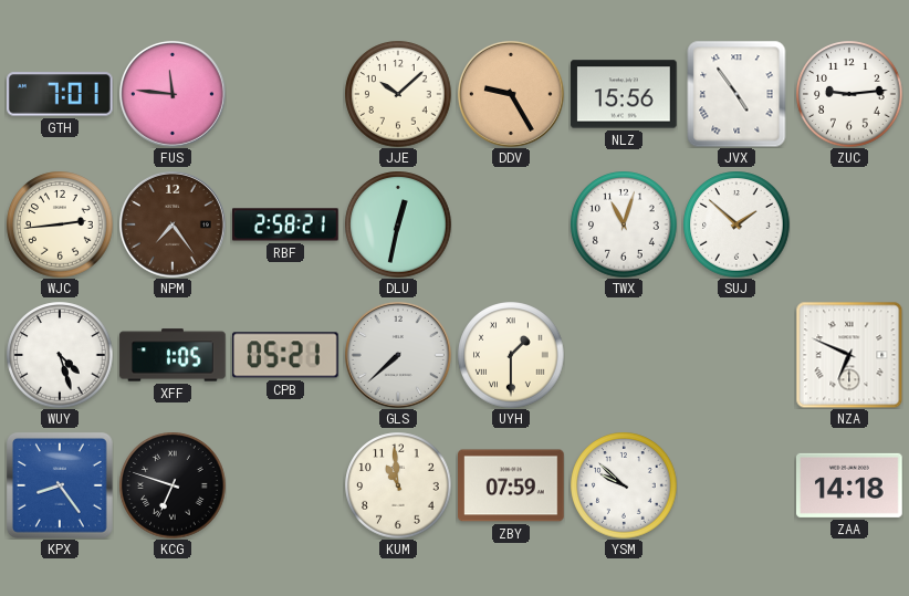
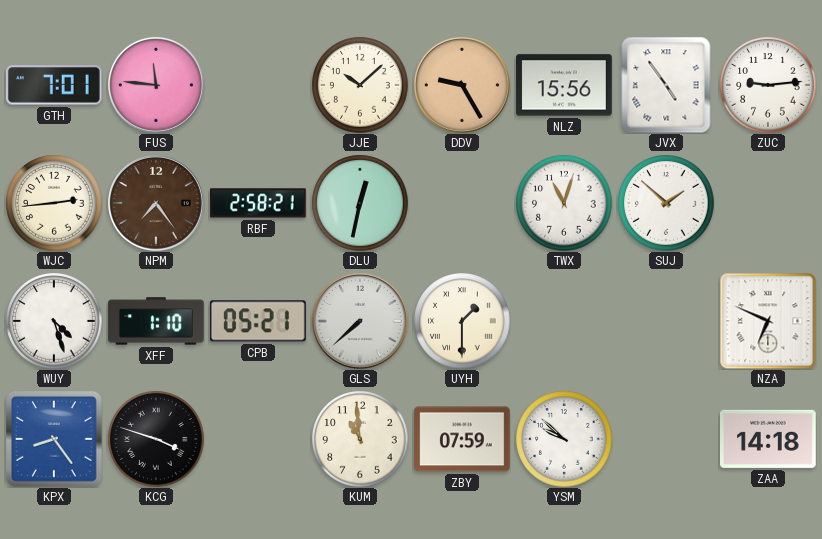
XFF: 1:05 -> 1:10 (156, 321)
KCG: 6:48 -> 3:48 (156, 439)
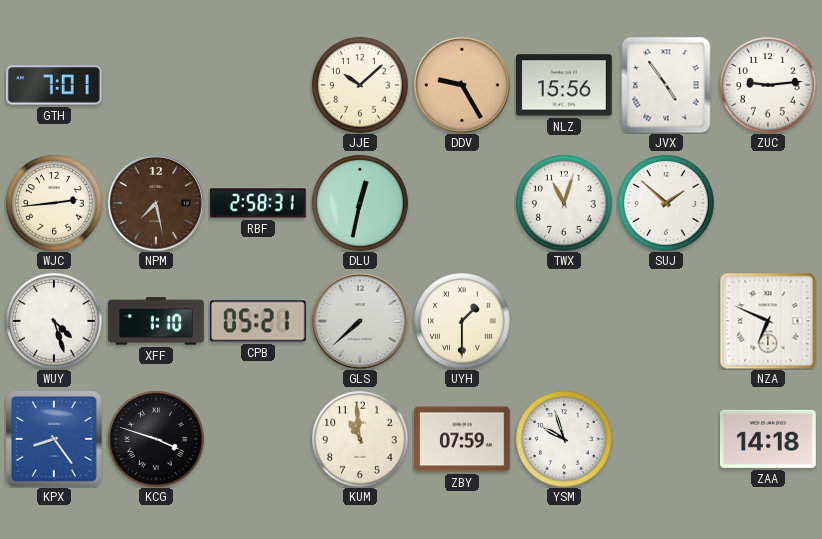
FUS: 11:46 -> none (156, 85)
NPM: 7:24 -> 7:28 (156, 203)
RBF: 2:58:21 -> 2:58:31 (258, 203)
YSM: 9:52 -> 9:57 (564, 439)
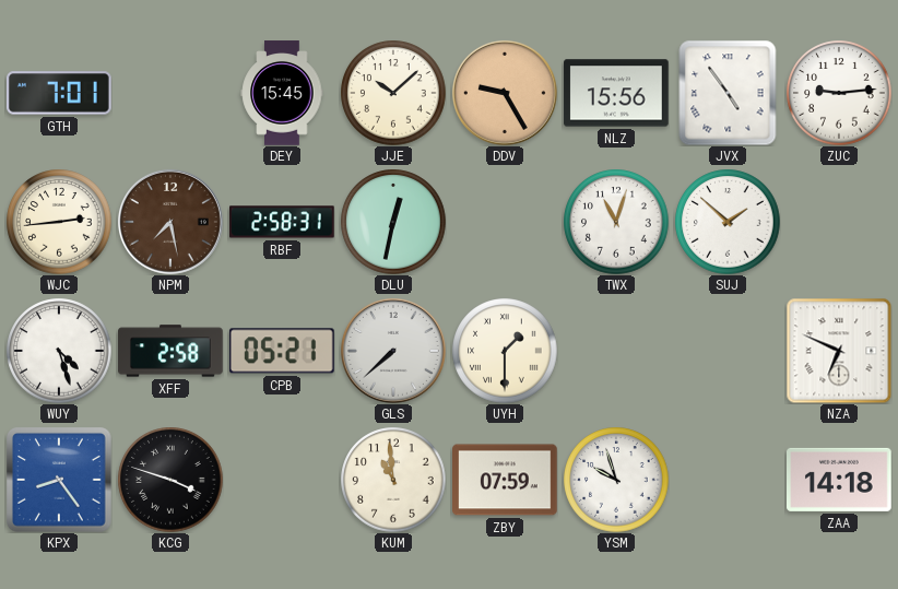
DEY: none -> 15:45 (282, 93)
XFF: 1:10 -> 2:58 (170, 351)
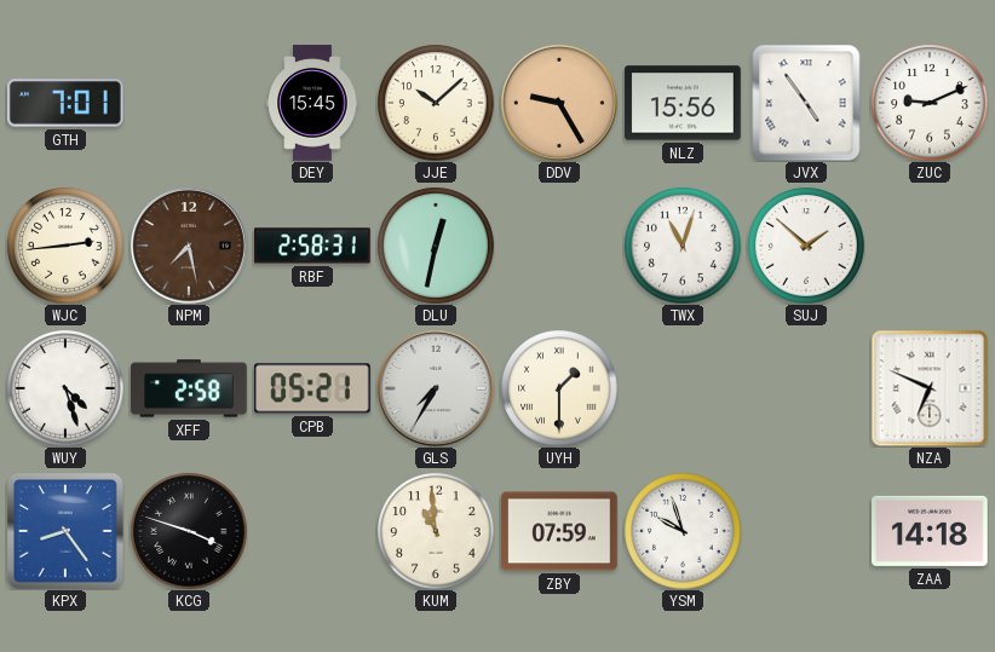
ZUC: 9:14 -> 9:11 (930, 103)
GLS: 7:38 -> 7:35 (436, 388)
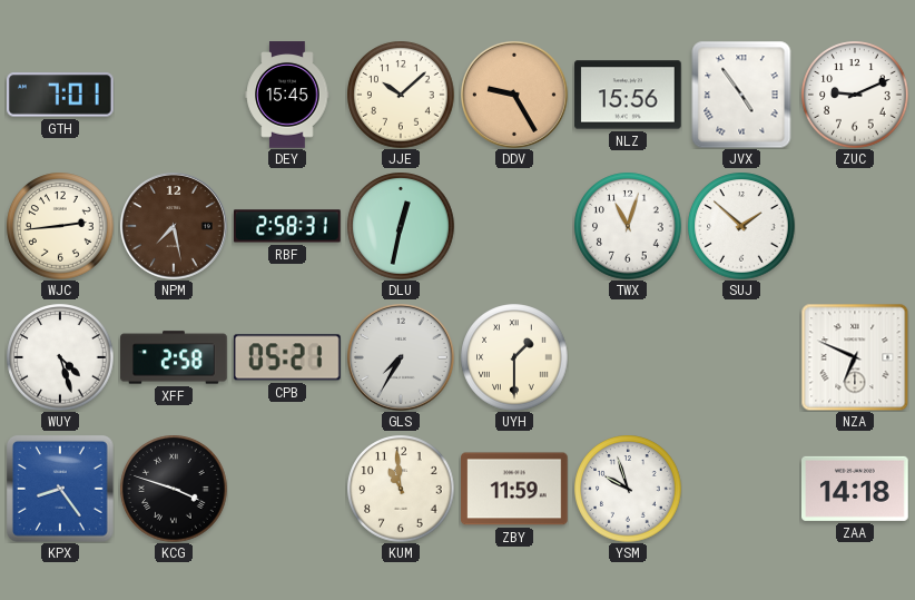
ZBY: 07:59 -> 11:59 (515, 489)
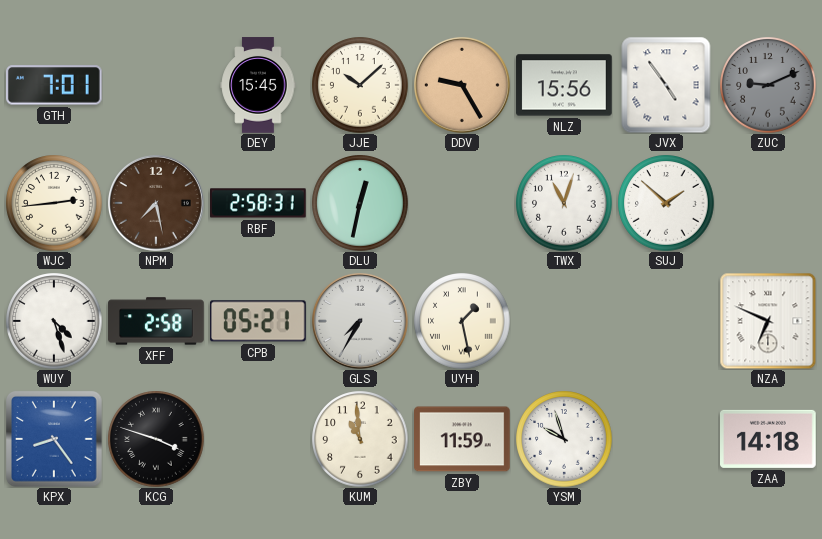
ZUC dial: white -> grey (768, 85)
UYH: 1:30 -> 1:28 (462, 321)
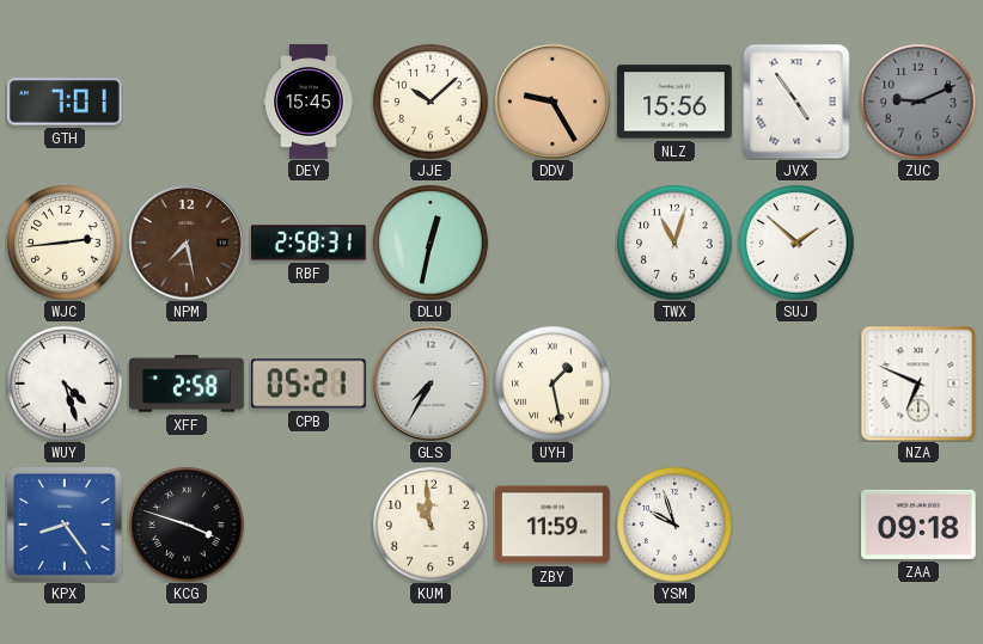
ZAA: 14:18 -> 09:18 (920, 525)
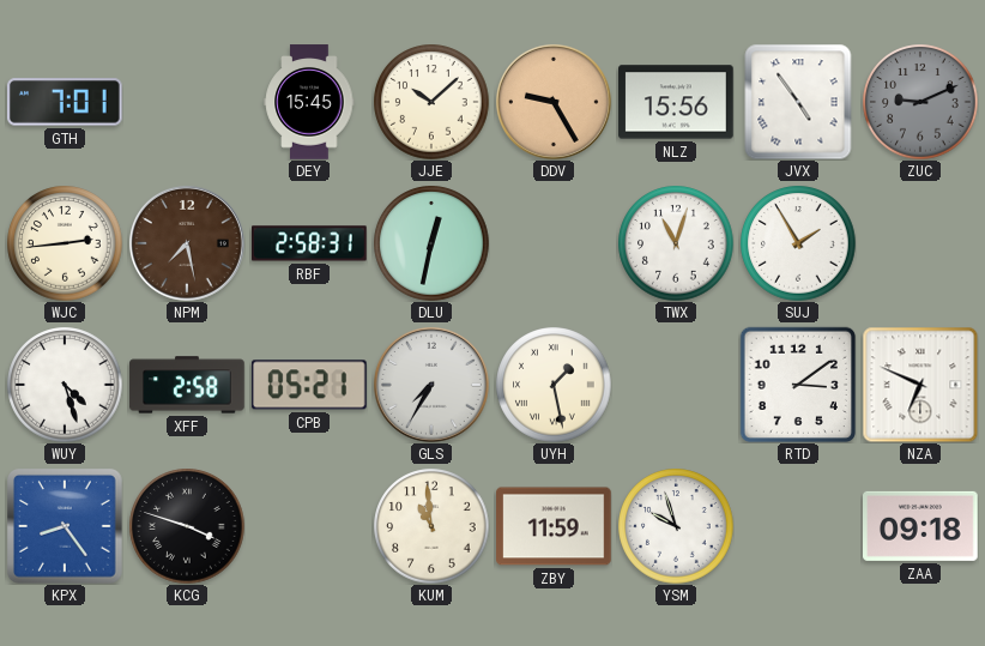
SUJ: 1:52 -> 1:55 (798, 243)
RTD: none -> 3:09 (797, 384)
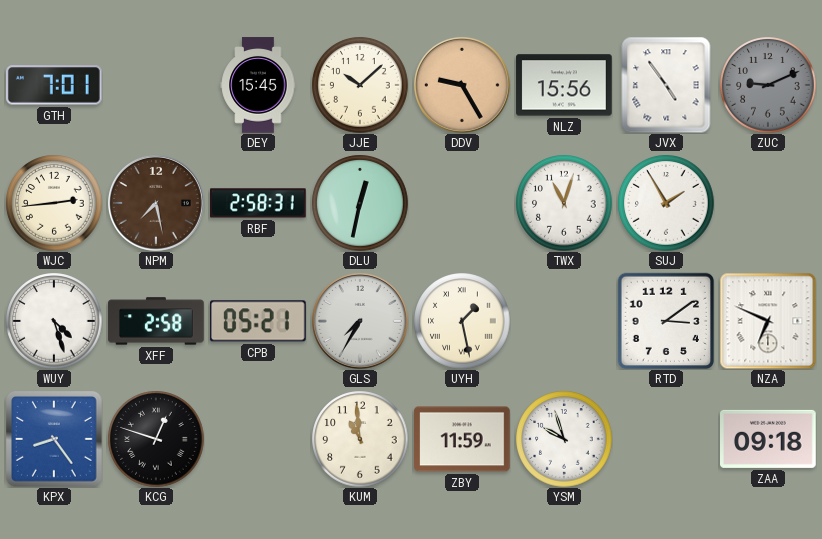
KCG: 3:48 -> 12:48 (156, 439)
